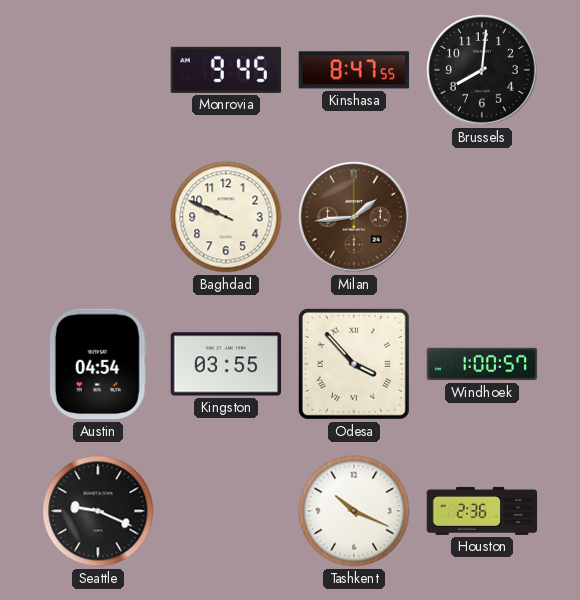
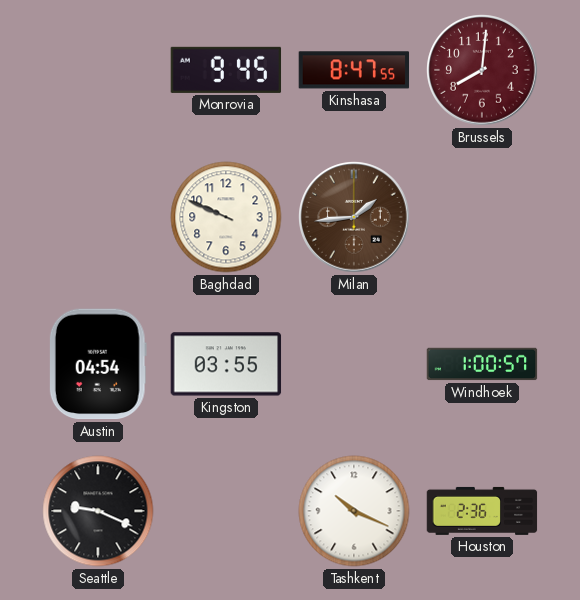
Brussels dial: black -> burgundy (482, 70)
Odesa: 3:53 -> none (354, 364)
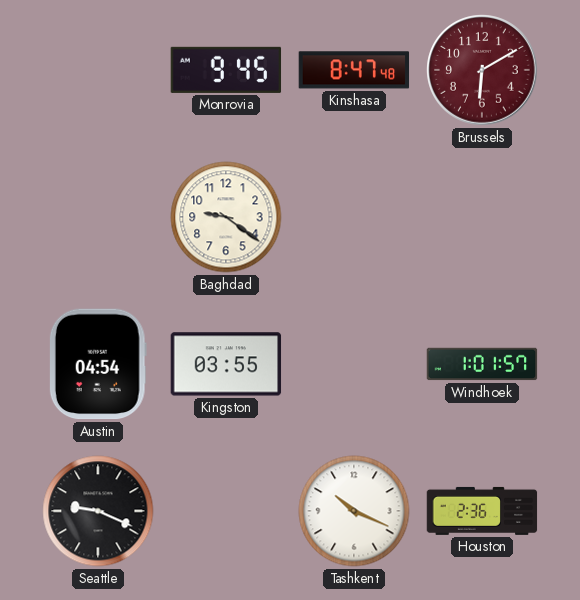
Kinshasa: 8:47:55 -> 8:47:48 (354, 70)
Brussels: 8:01 -> 6:10 (482, 70)
Baghdad: 9:49 -> 9:21 (226, 217)
Milan: 1:44 -> none (354, 217)
Windhoek: 1:00 -> 1:01 (482, 364)
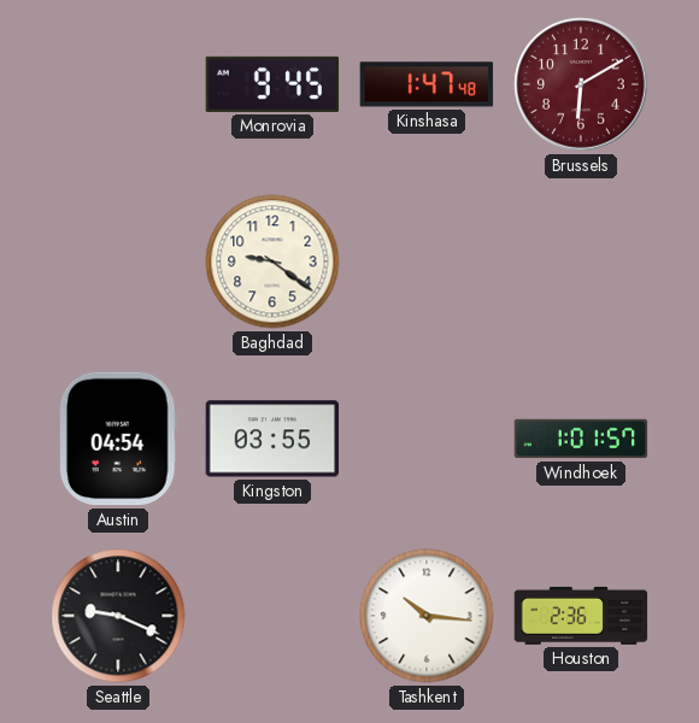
Kinshasa: 8:47 -> 1:47 (427, 84)
Tashkent: 10:19 -> 10:16 (427, 616)
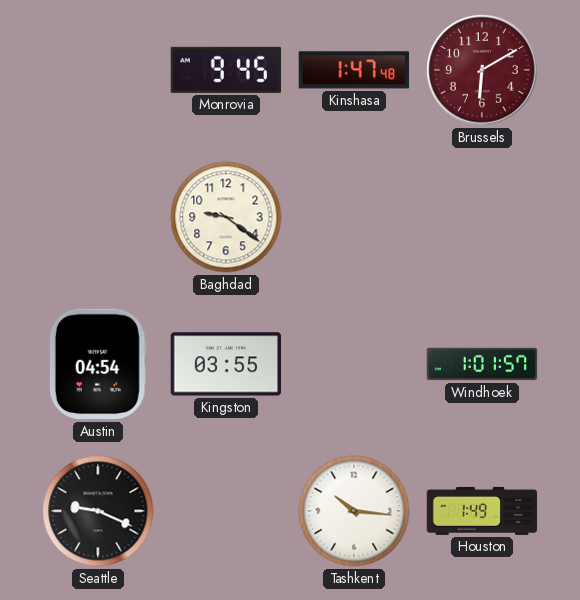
Houston: 2:36 -> 1:49 (482, 511)
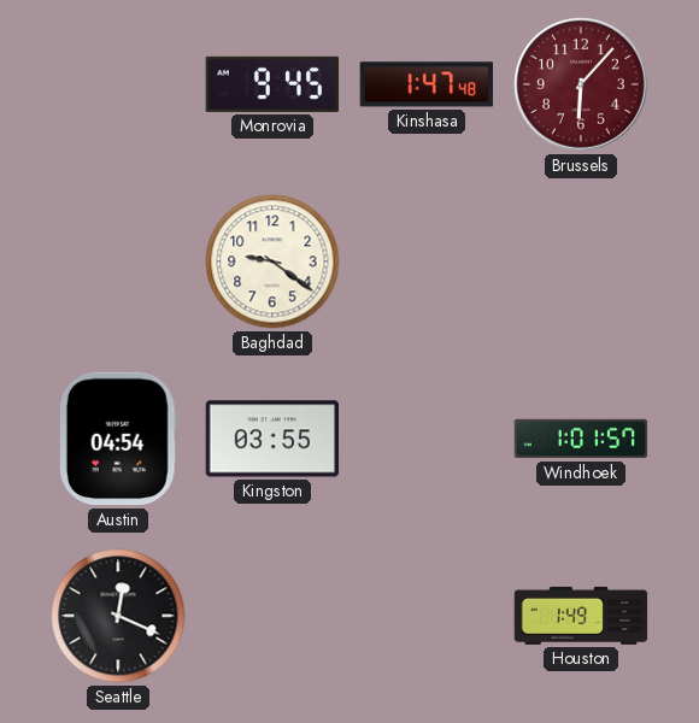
Brussels: 6:10 -> 6:07 (581, 84)
Seattle: 9:19 -> 12:19 (118, 616)
Tashkent: 10:16 -> none (354, 511)
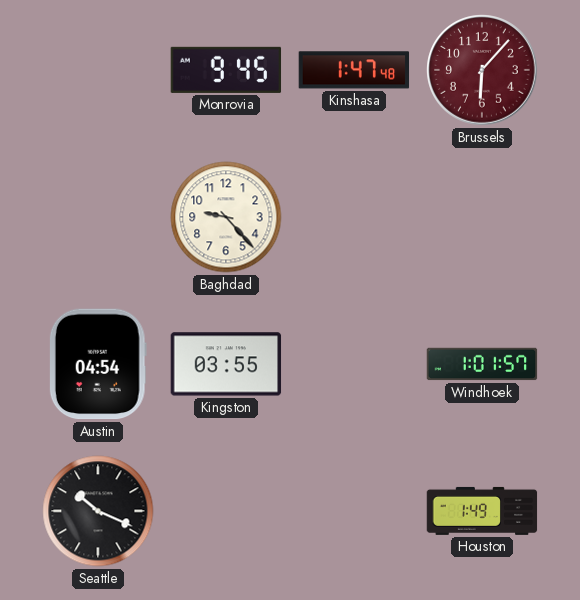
Baghdad: 9:21 -> 9:23 (226, 217)
Seattle: 12:19 -> 10:19 (98, 511)
